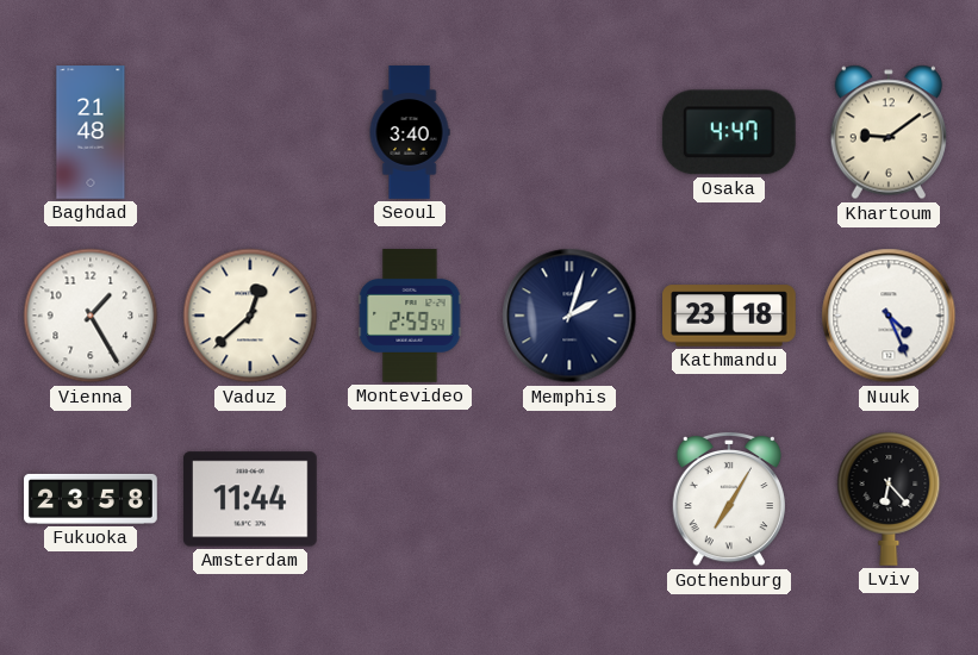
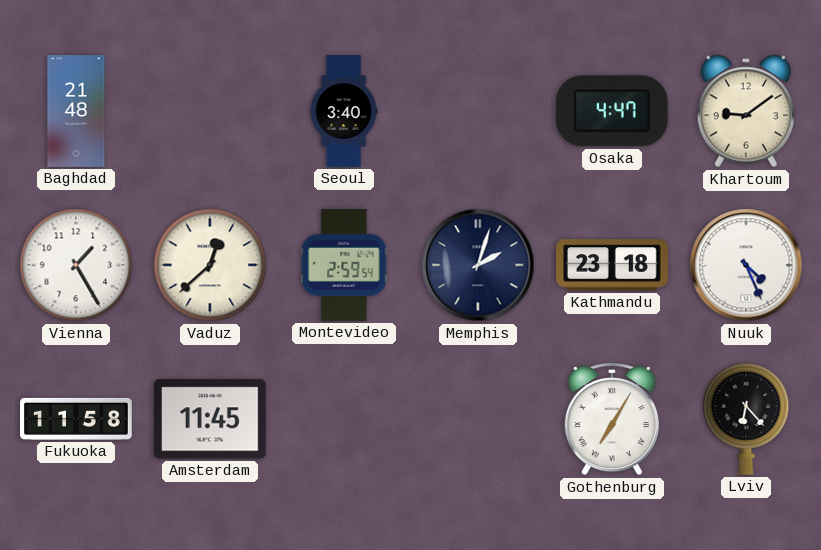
Fukuoka: 23:58 -> 11:58 (76, 419)
Amsterdam: 11:44 -> 11:45 (211, 419)
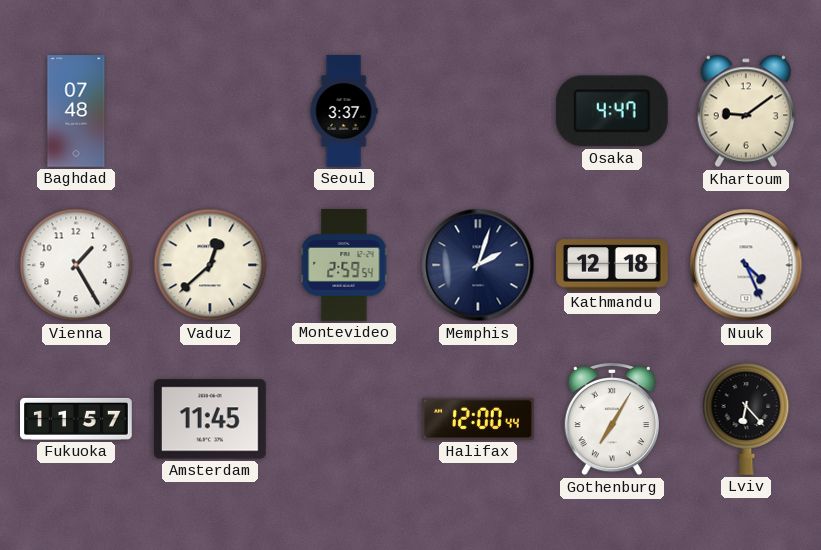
Baghdad: 21:48 -> 07:48 (76, 111)
Seoul: 3:40 -> 3:37 (344, 111)
Kathmandu: 23:18 -> 12:18 (613, 265)
Fukuoka: 11:58 -> 11:57 (76, 419)
Halifax: none -> 12:00 (479, 419)
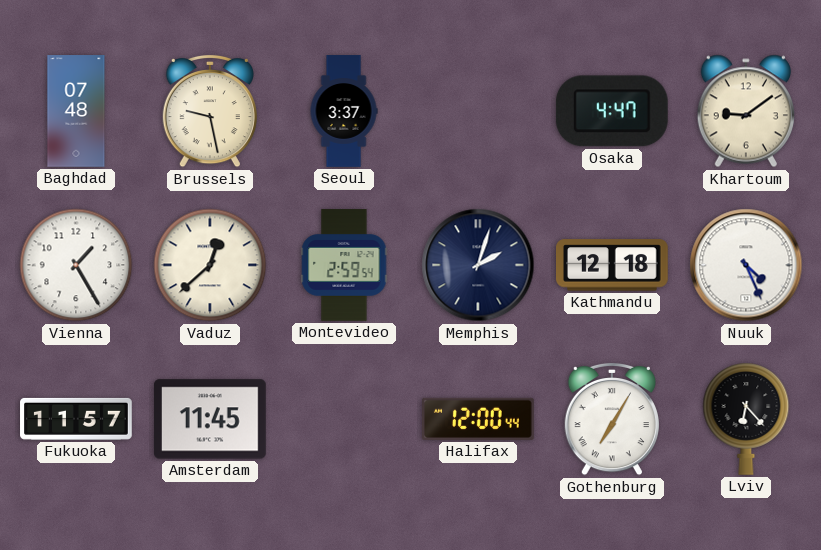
Brussels: none -> 9:28 (210, 111)
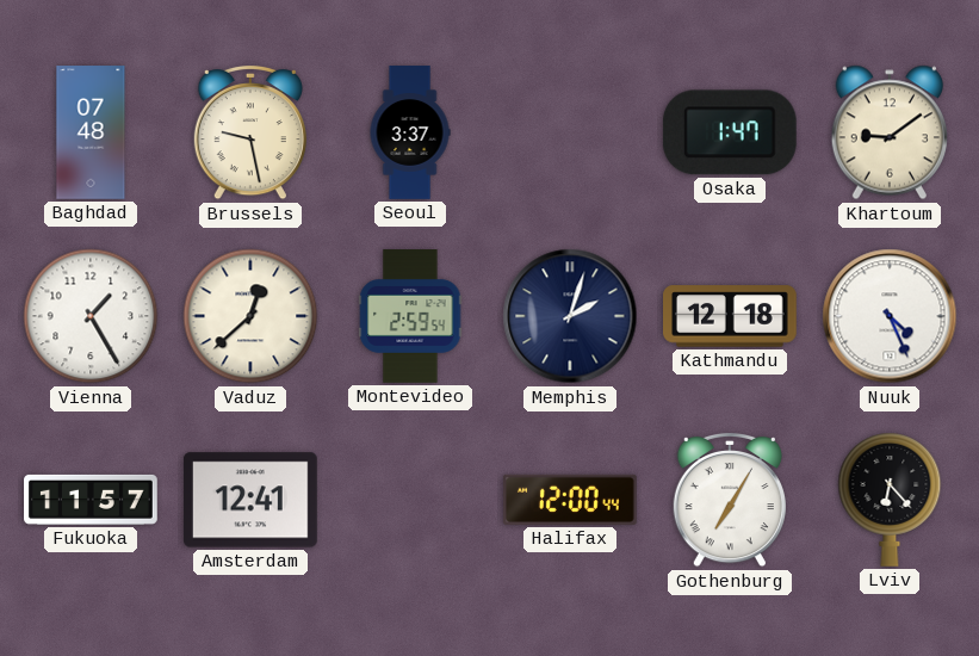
Osaka: 4:47 -> 1:47 (730, 132)
Amsterdam: 11:45 -> 12:41 (252, 500)
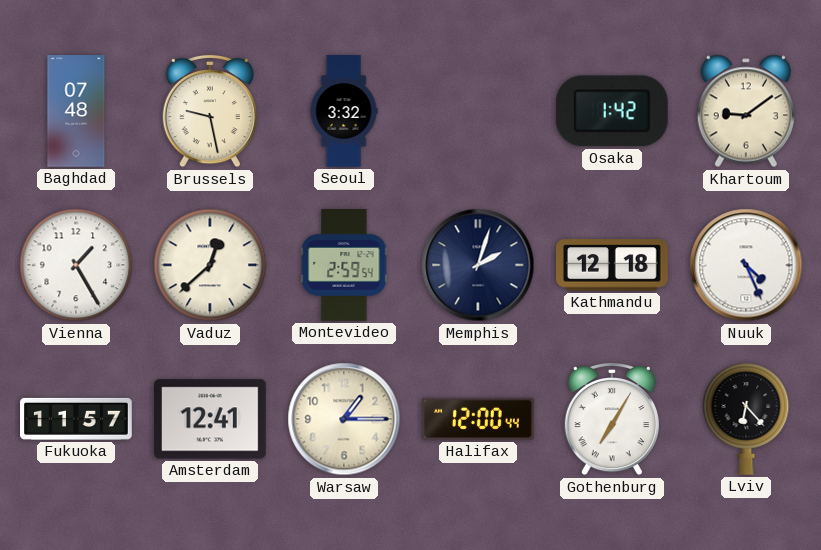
Seoul: 3:37 -> 3:32 (344, 111)
Osaka: 1:47 -> 1:42 (612, 111)
Warsaw: none -> 1:15 (344, 419)
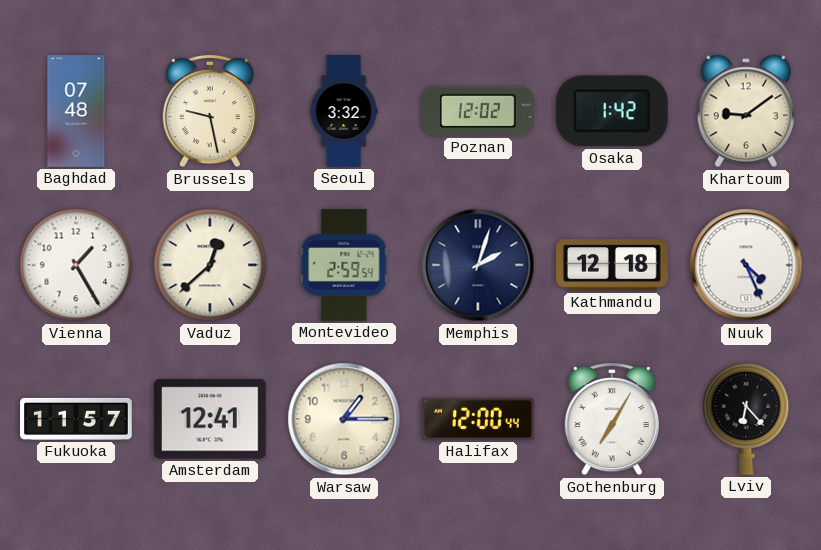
Poznan: none -> 12:02 (479, 111)
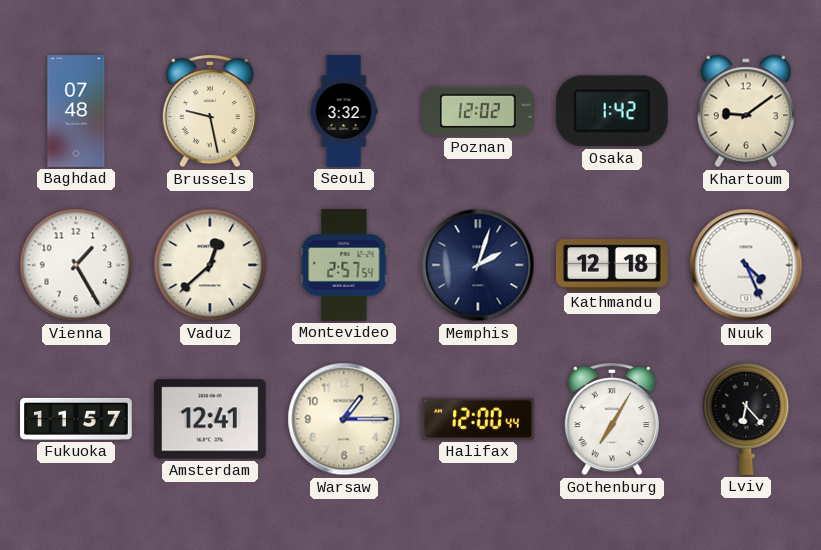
Montevideo: 2:59 -> 2:57 (344, 265)
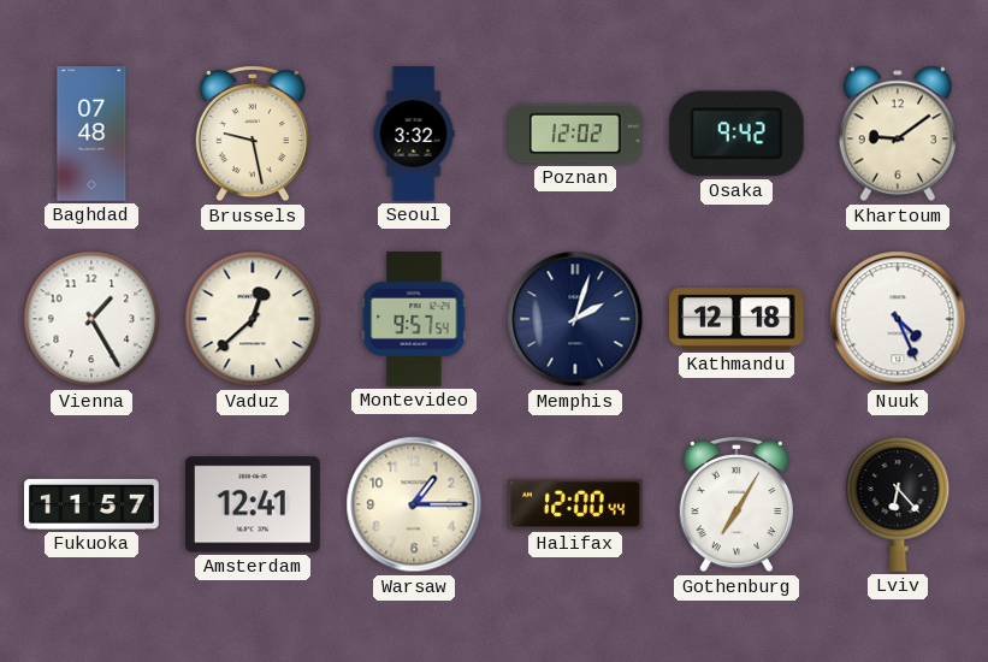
Osaka: 1:42 -> 9:42 (736, 134)
Montevideo: 2:57 -> 9:57 (414, 319)
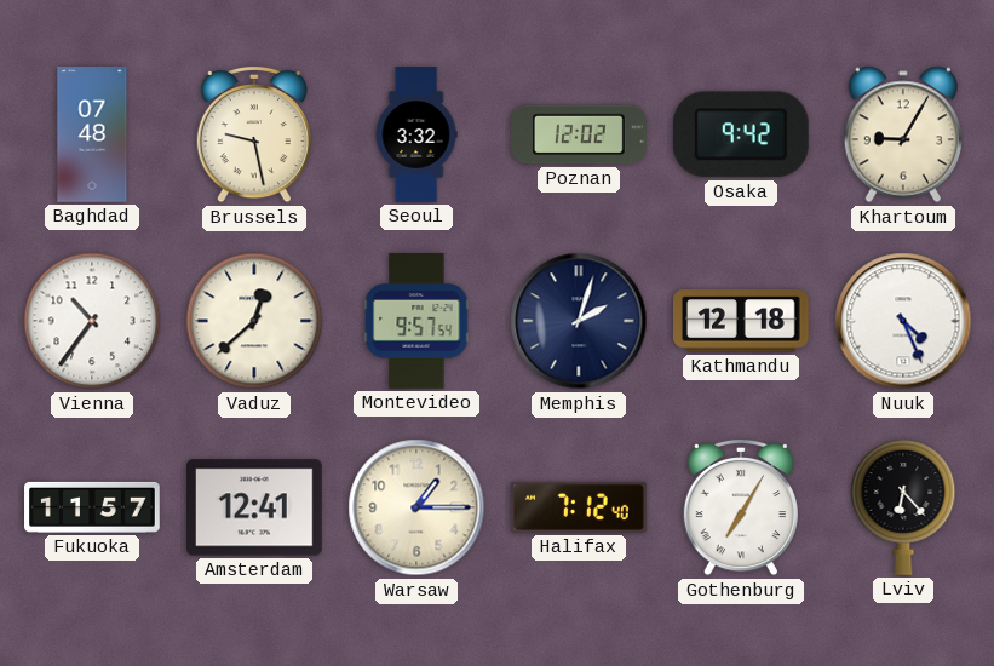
Khartoum: 9:09 -> 9:05 (903, 134)
Vienna: 1:25 -> 10:36 (92, 321)
Halifax: 12:00 -> 7:12 (580, 507)
